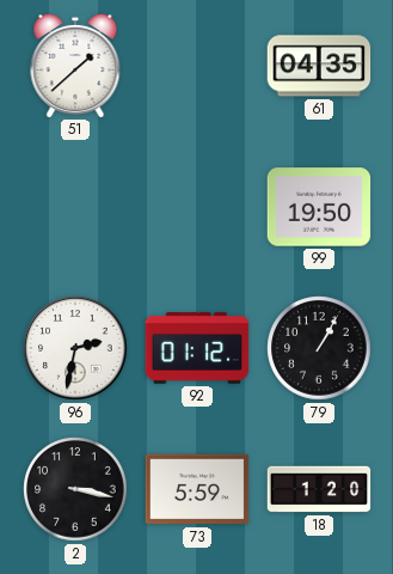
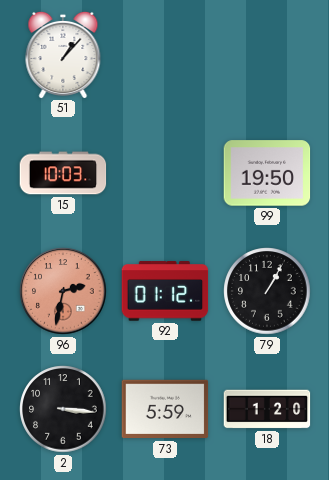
51: 1:38 -> 1:07 (63, 54)
61: 04:35 -> none (319, 66)
15: none -> 10:03 (63, 173)
96 dial: white -> salmon (63, 291)
2: 3:17 -> 3:16 (63, 409)
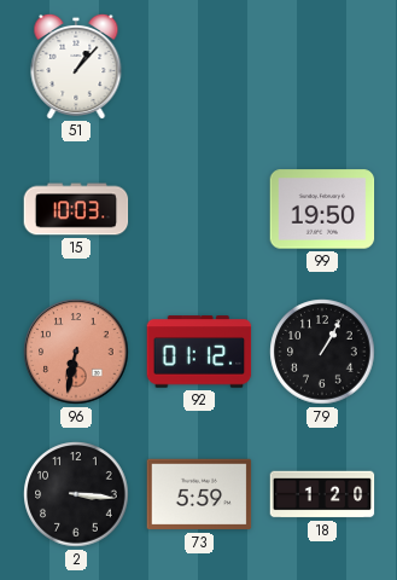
96: 2:32 -> 6:32 (76, 352)
